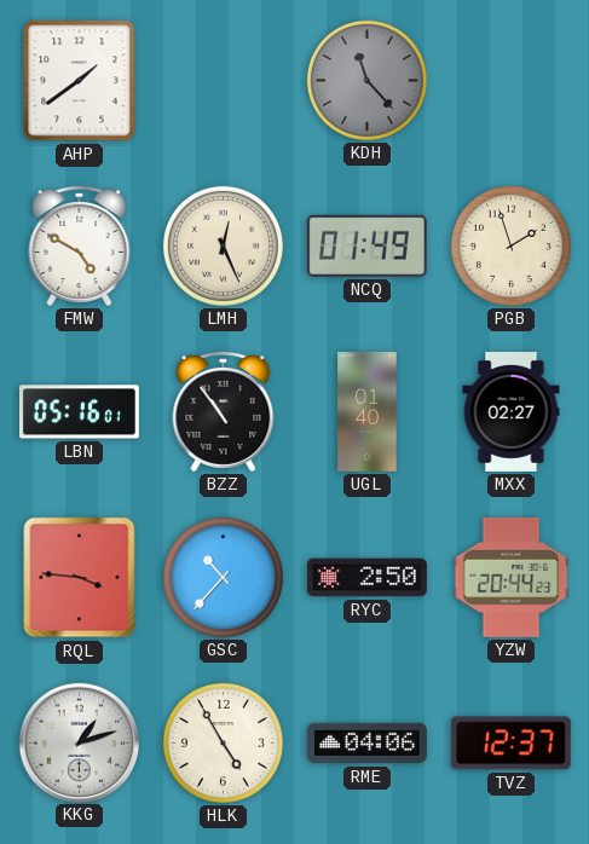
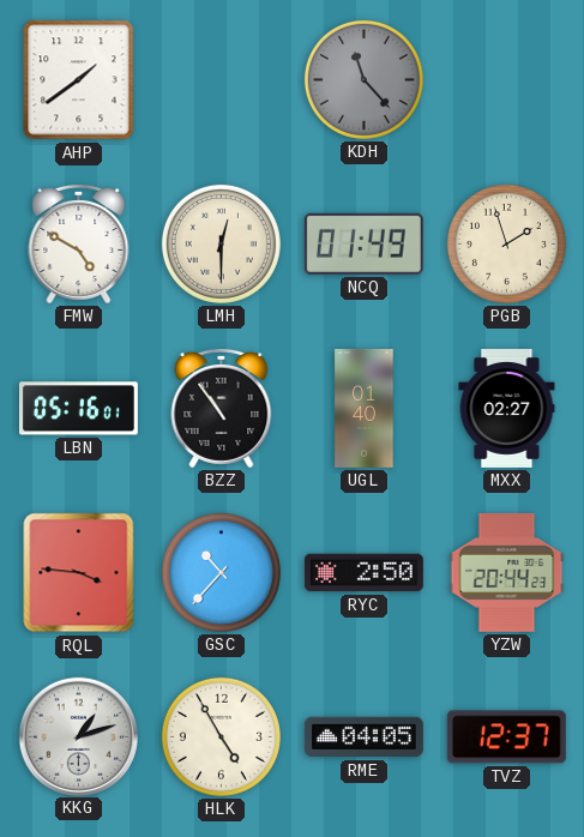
LMH: 12:26 -> 12:30 (221, 243)
RME: 04:06 -> 04:05 (363, 737)
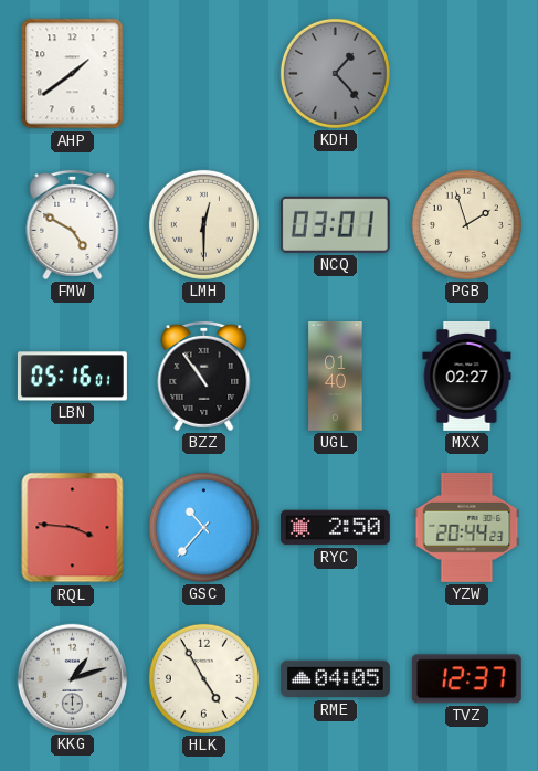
KDH: 11:23 -> 1:23 (335, 73)
NCQ: 01:49 -> 03:01 (335, 224)
